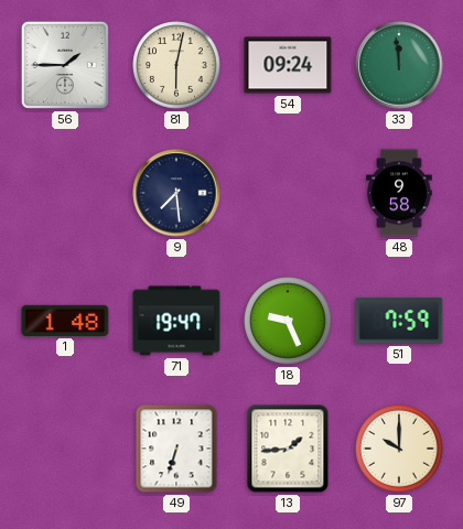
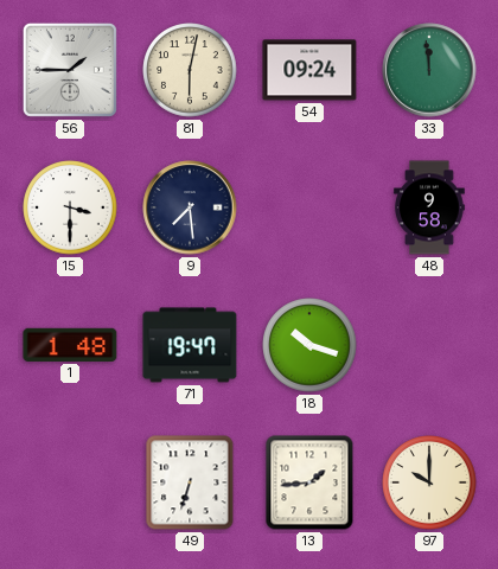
15: none -> 3:30 (70, 207)
18: 9:26 -> 10:18 (309, 345)
51: 7:59 -> none (399, 321)
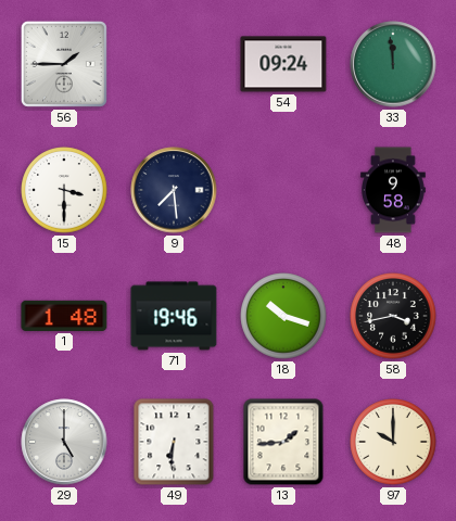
81: 6:02 -> none (190, 70)
71: 19:47 -> 19:46 (174, 316)
58: none -> 3:43 (393, 316)
29: none -> 5:00 (64, 442)
49: 6:33 -> 6:31 (174, 442)
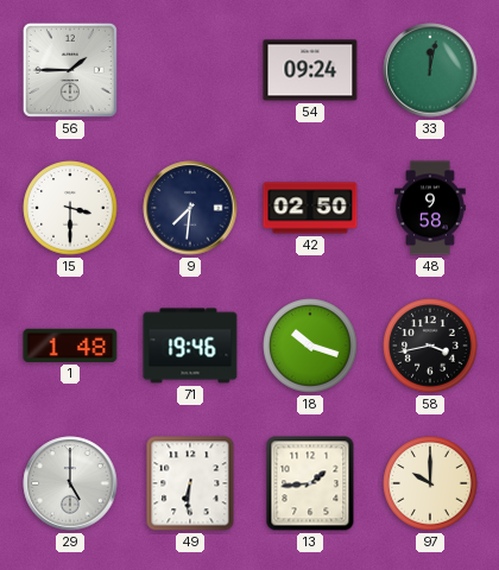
33: 11:59 -> 12:02 (430, 70)
9: 7:29 -> 7:31 (190, 208)
42: none -> 02:50 (310, 208)
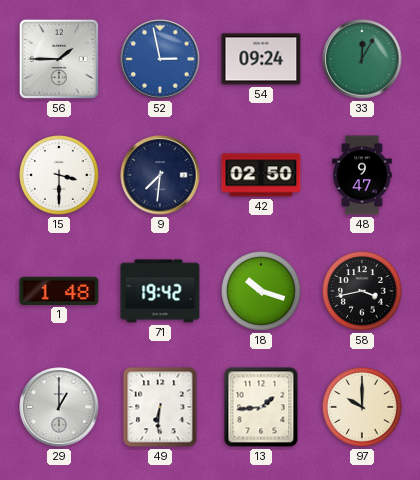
52: none -> 2:58 (160, 59)
33: 12:02 -> 12:05 (362, 59)
48: 9:58 -> 9:47 (362, 175)
71: 19:46 -> 19:42 (160, 291)
29: 5:00 -> 1:00 (59, 407)
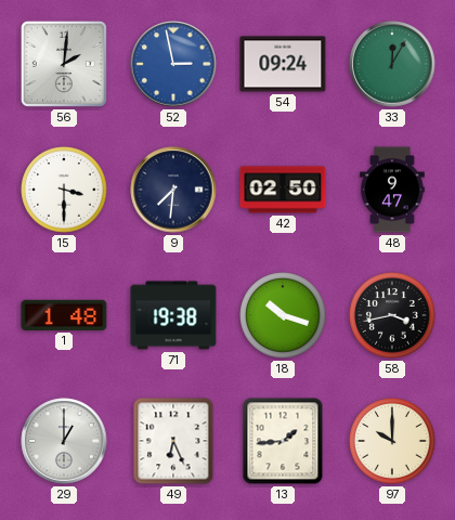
56: 1:45 -> 2:01 (64, 64)
71: 19:42 -> 19:38 (173, 315)
49: 6:31 -> 6:26 (173, 441)
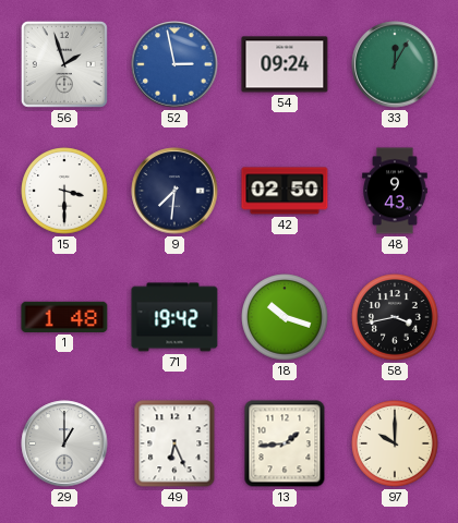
56: 2:01 -> 1:57 (64, 64)
48: 9:47 -> 9:43 (395, 191)
71: 19:38 -> 19:42 (174, 317)
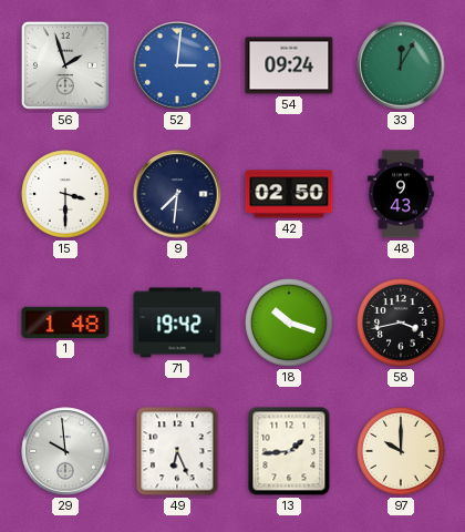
52: 2:58 -> 3:01 (177, 65)
29: 1:00 -> 9:59 (65, 451)
